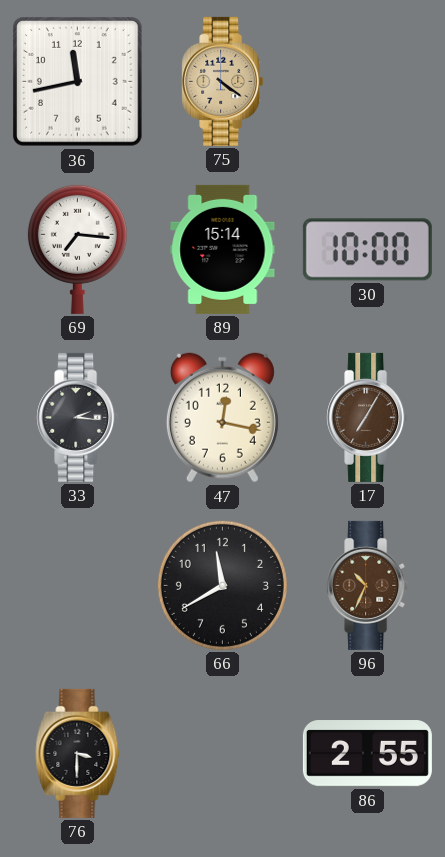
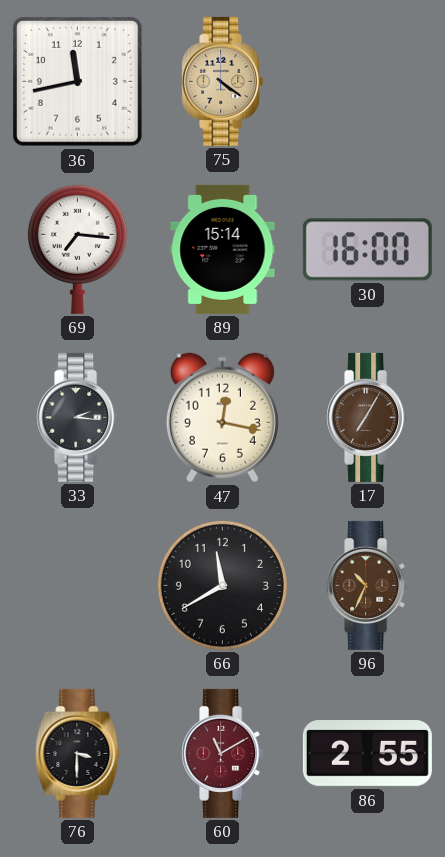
30: 10:00 -> 16:00 (367, 250)
60: none -> 11:10 (223, 753)
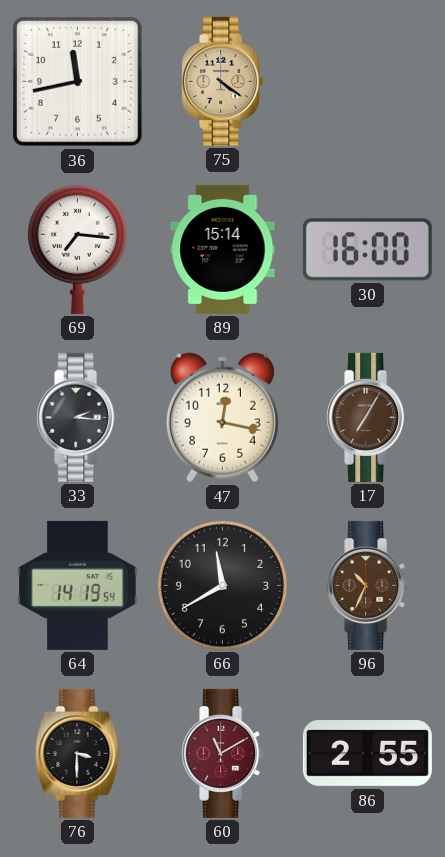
64: none -> 14:19 (78, 585)
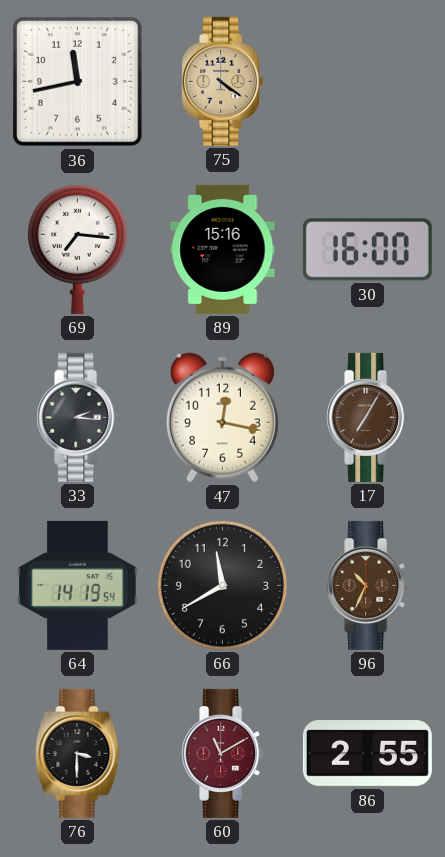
89: 15:14 -> 15:16 (223, 249)
